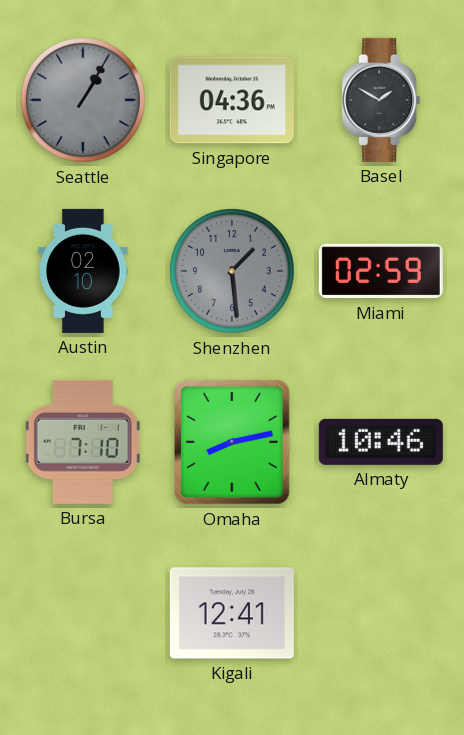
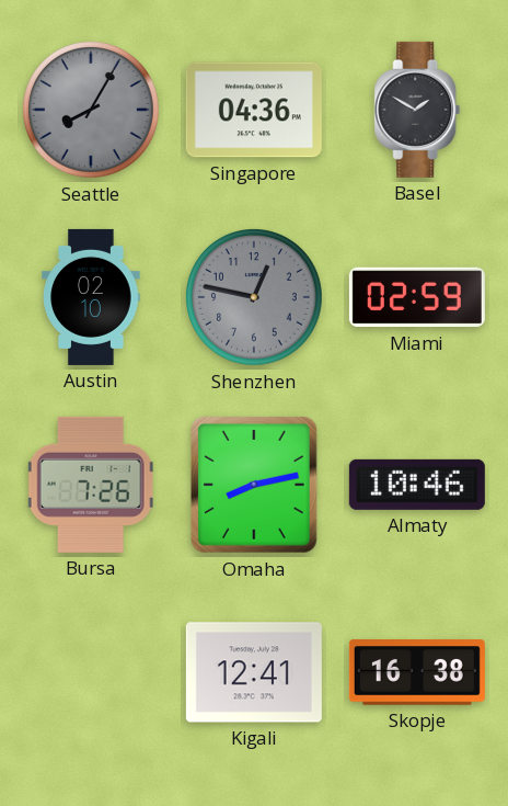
Seattle: 1:05 -> 8:05 (92, 111)
Shenzhen: 1:29 -> 12:47 (255, 298)
Bursa: 7:10 -> 7:26 (91, 485)
Skopje: none -> 16:38 (417, 672)
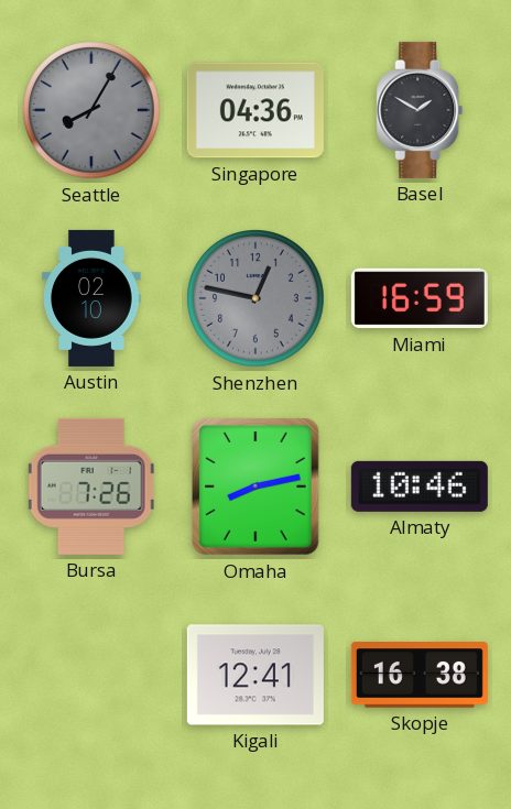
Miami: 02:59 -> 16:59 (420, 298)
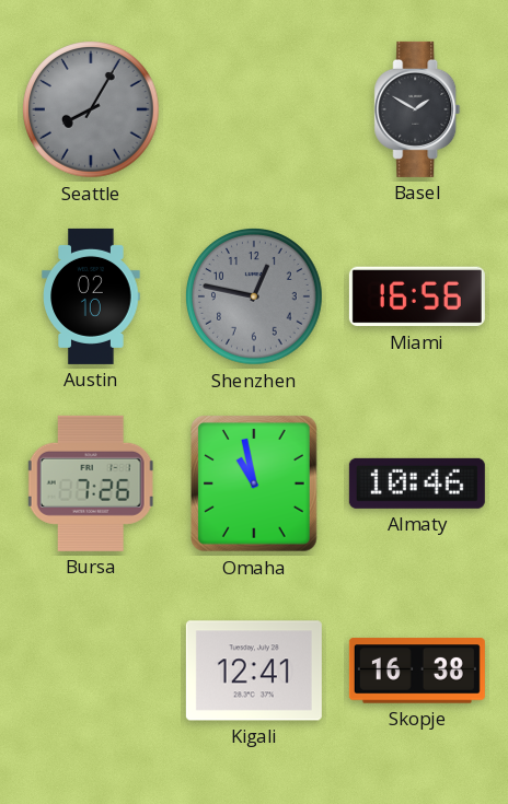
Singapore: 04:36 -> none (255, 110)
Miami: 16:59 -> 16:56 (417, 296)
Omaha: 8:13 -> 10:58 (255, 485)
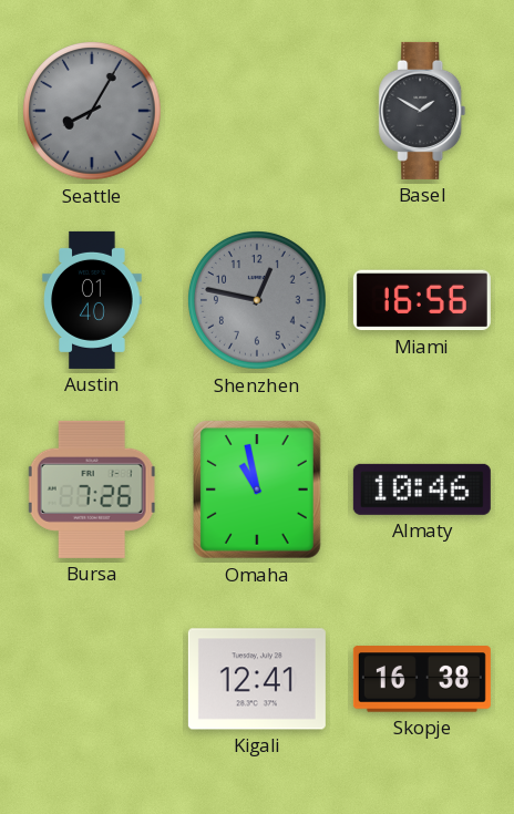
Austin: 02:10 -> 01:40 (92, 300)
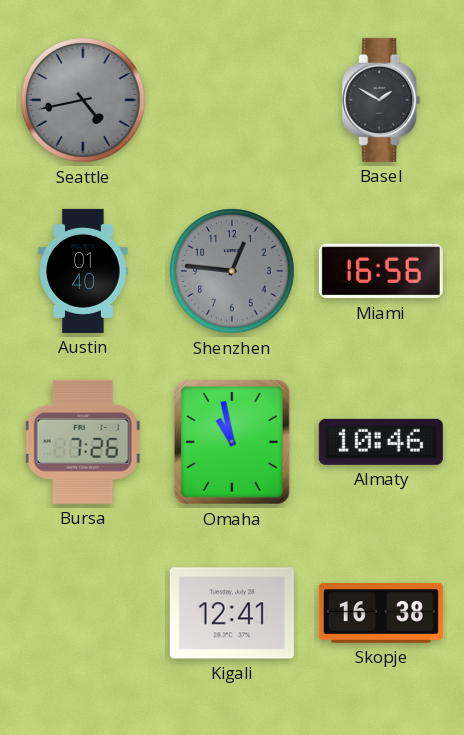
Seattle: 8:05 -> 4:43 (84, 101)
Shenzhen: 12:47 -> 12:46 (233, 272)
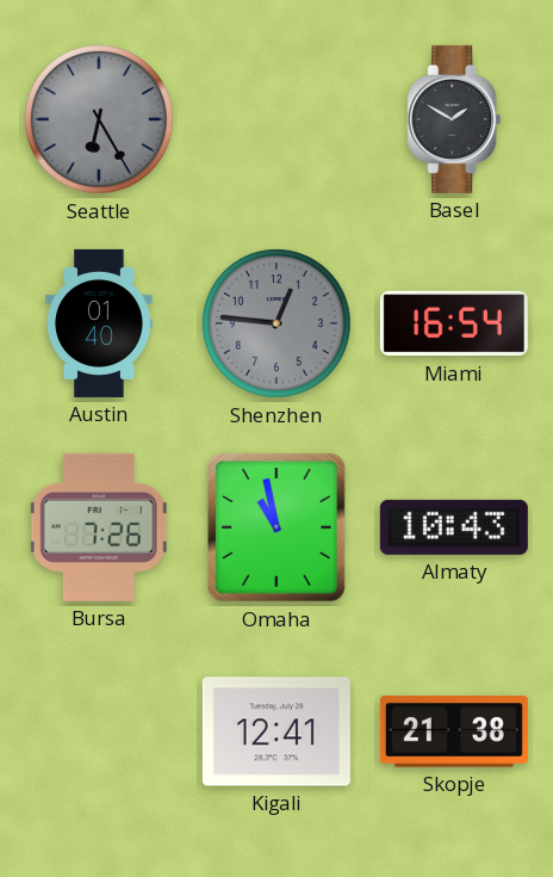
Seattle: 4:43 -> 6:25 (100, 121)
Miami: 16:56 -> 16:54 (454, 323)
Almaty: 10:46 -> 10:43 (454, 527)
Skopje: 16:38 -> 21:38 (454, 731)
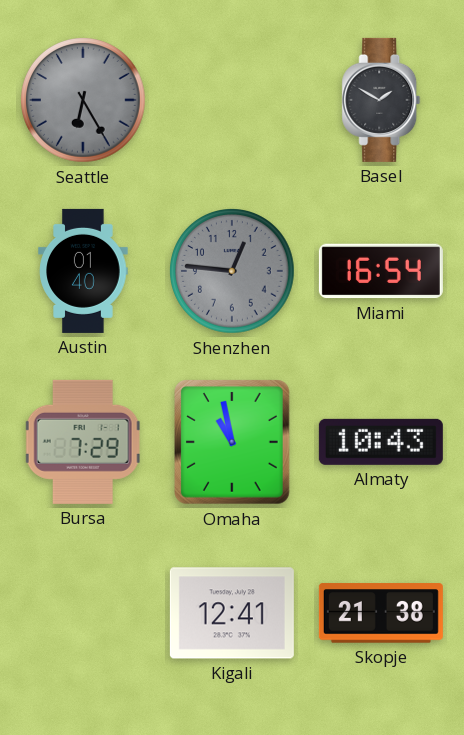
Bursa: 7:26 -> 7:29 (83, 442)
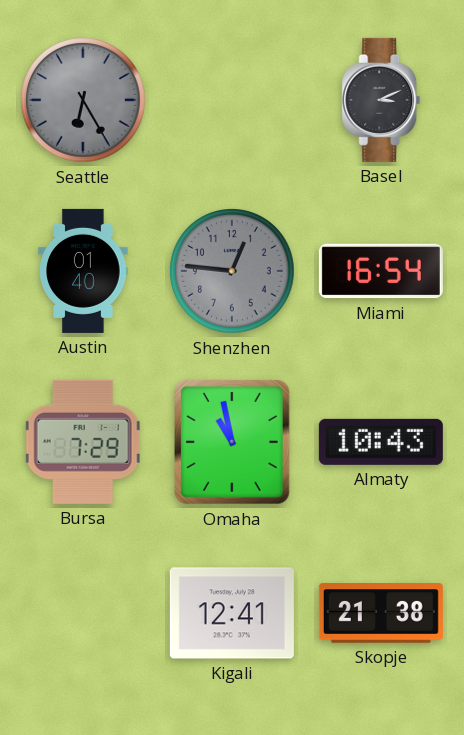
Basel: 1:50 -> 3:11 (381, 100)
